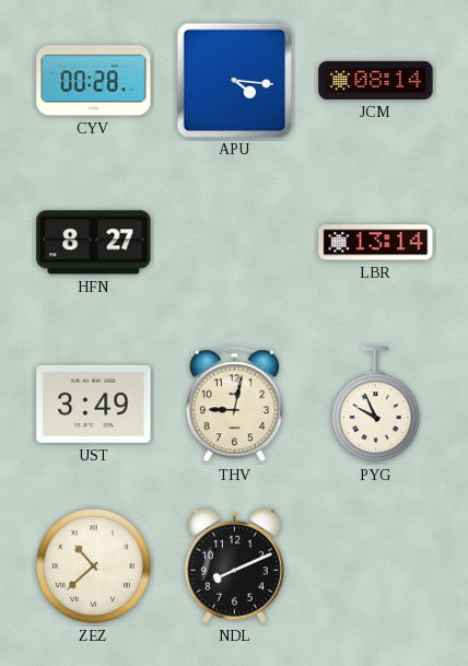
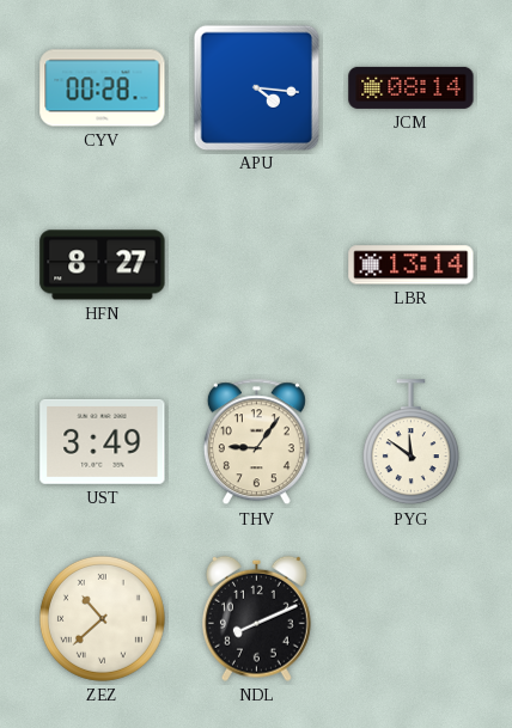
THV: 9:02 -> 9:06 (256, 442)
PYG: 9:56 -> 11:51 (410, 442)
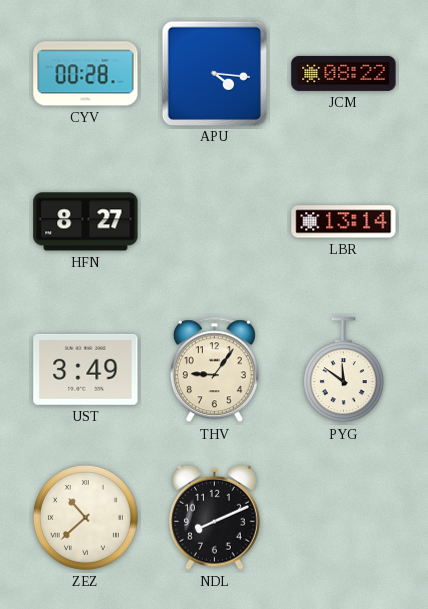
JCM: 08:14 -> 08:22 (344, 73)
